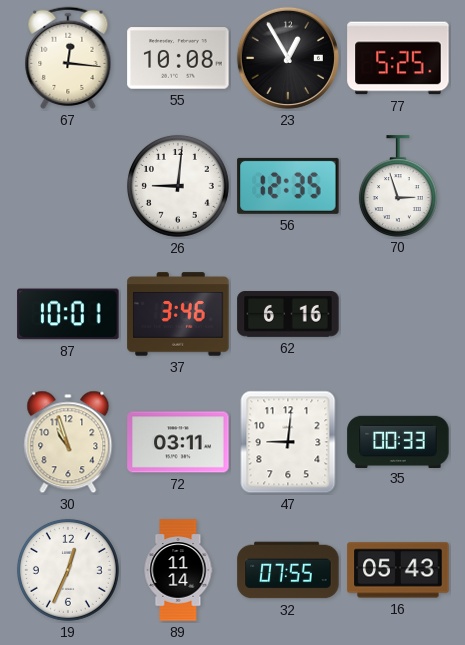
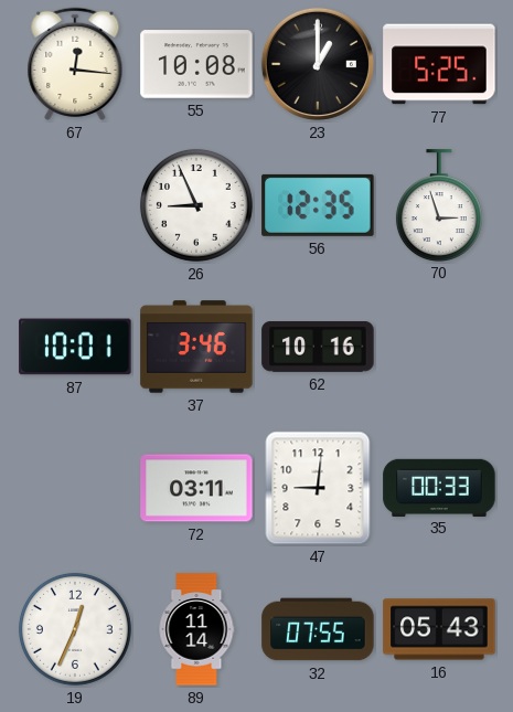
23: 12:55 -> 1:00 (318, 64)
26: 9:01 -> 8:56 (196, 205)
62: 6:16 -> 10:16 (318, 348)
30: 10:57 -> none (68, 442)
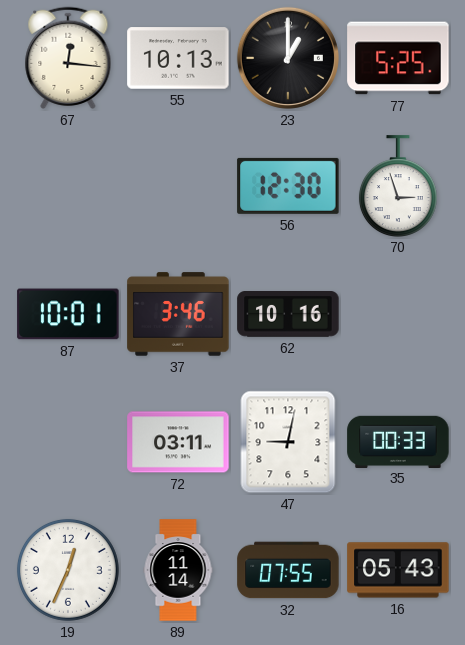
55: 10:08 -> 10:13 (178, 58)
26: 8:56 -> none (196, 205)
56: 12:35 -> 12:30 (288, 186)
47: 9:01 -> 9:02 (288, 442)
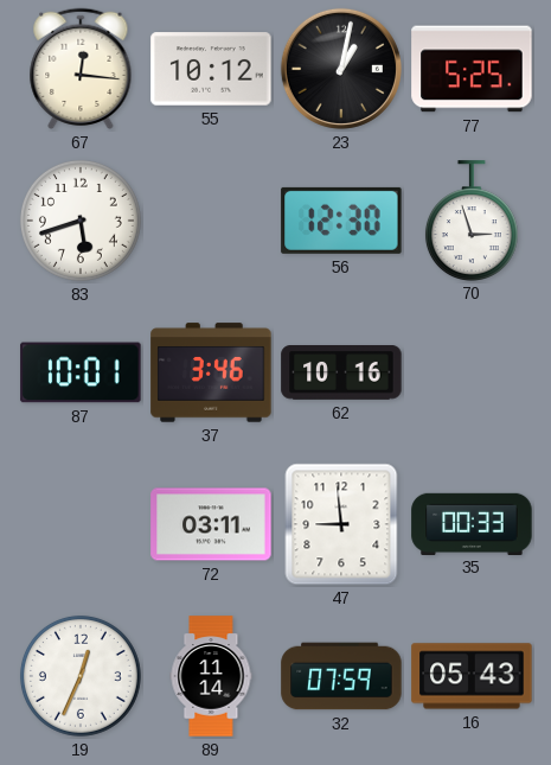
55: 10:13 -> 10:12 (211, 69)
23: 1:00 -> 1:02 (341, 69)
83: none -> 5:42 (81, 221)
47: 9:02 -> 8:59 (341, 524)
32: 07:55 -> 07:59 (341, 676)
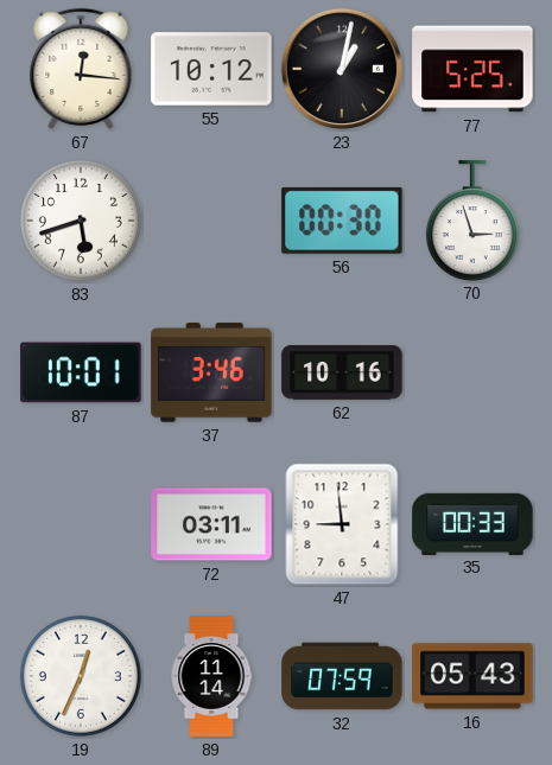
56: 12:30 -> 00:30 (342, 221)
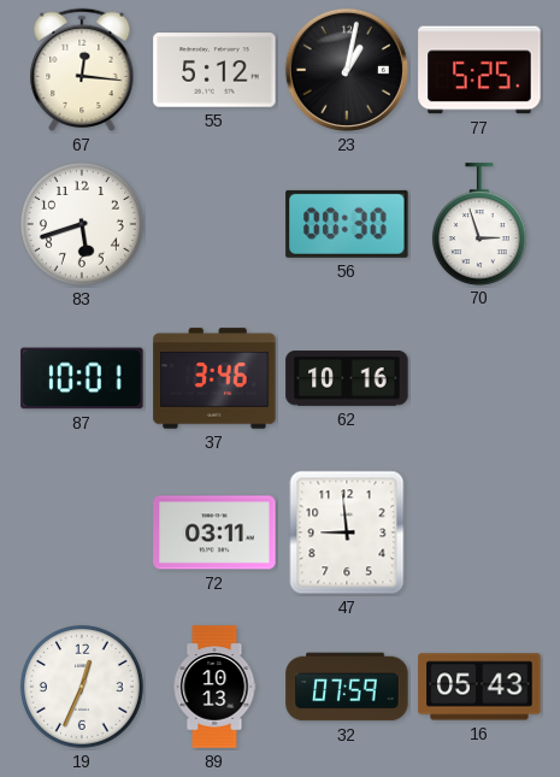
55: 10:12 -> 5:12 (214, 70)
35: 00:33 -> none (472, 523)
89: 11:14 -> 10:13 (214, 687)
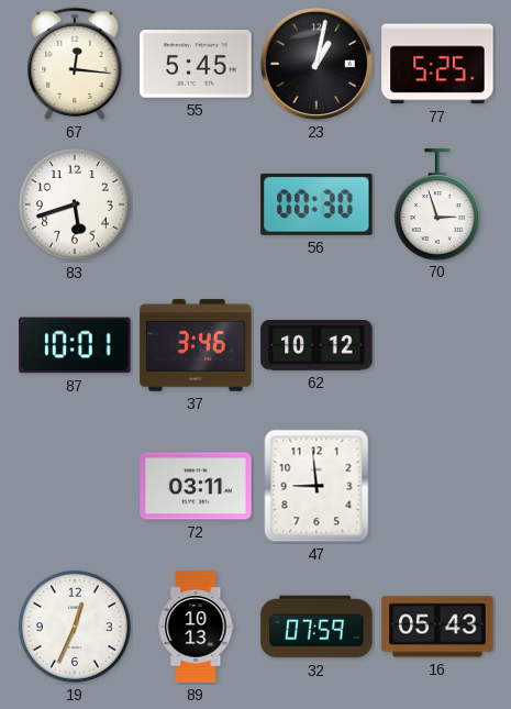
55: 5:12 -> 5:45 (196, 64)
62: 10:16 -> 10:12 (316, 346)
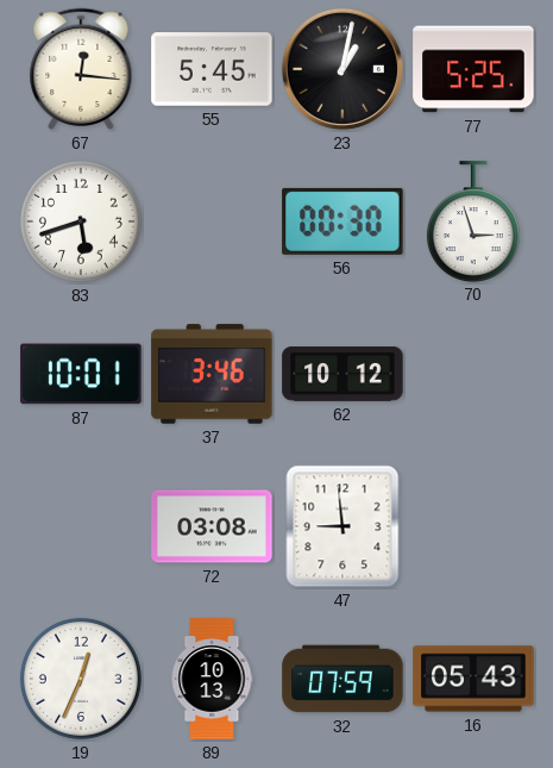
72: 03:11 -> 03:08 (212, 526)
